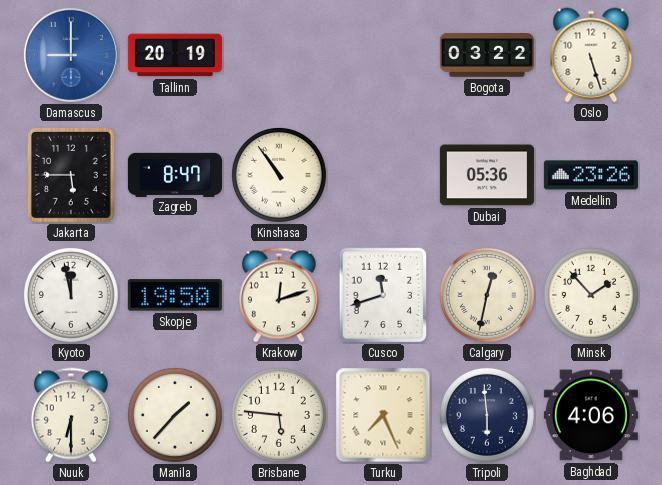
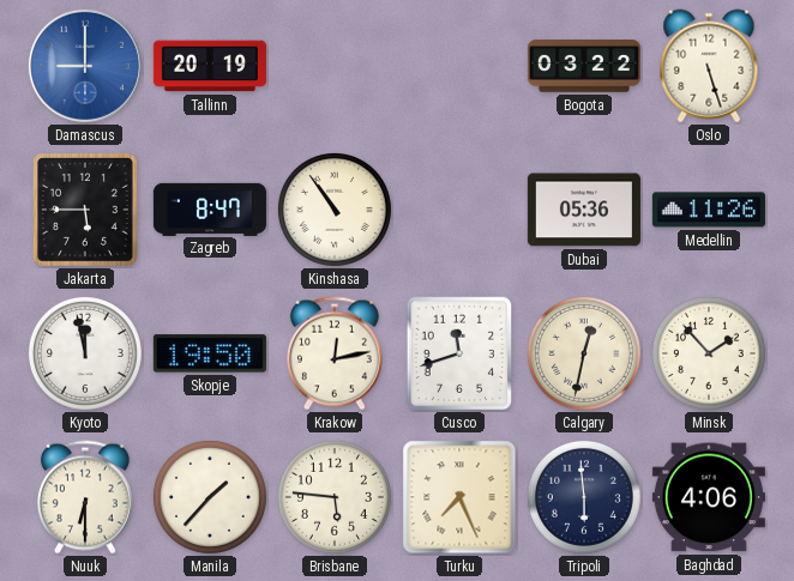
Medellin: 23:26 -> 11:26 (709, 210)
Krakow: 12:12 -> 12:13 (335, 353)
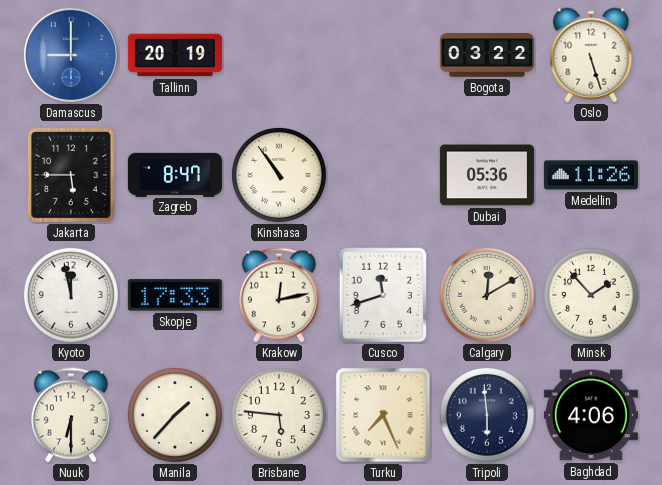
Skopje: 19:50 -> 17:33 (175, 295)
Calgary: 12:32 -> 12:10 (487, 295)
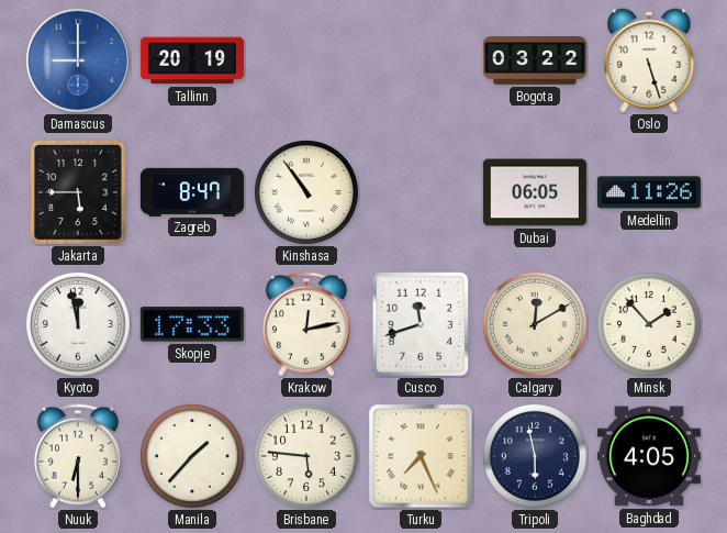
Dubai: 05:36 -> 06:05 (535, 192)
Tripoli: 5:59 -> 5:58 (535, 456)
Baghdad: 4:06 -> 4:05 (649, 456)
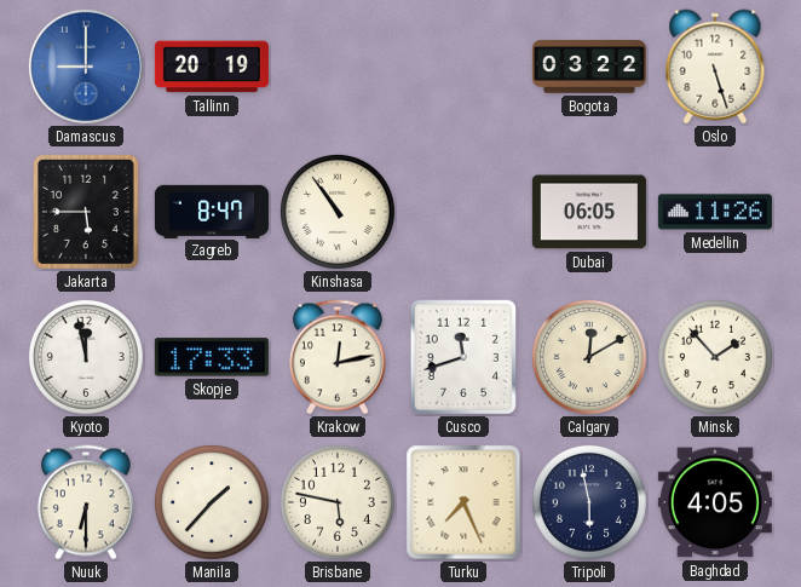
Brisbane: 5:46 -> 5:47 (338, 502)
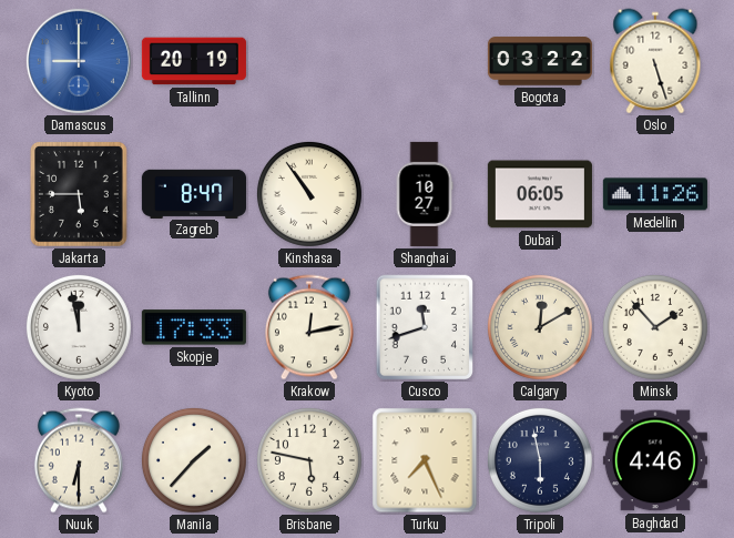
Shanghai: none -> 10:27 (425, 194)
Baghdad: 4:05 -> 4:46 (655, 460)
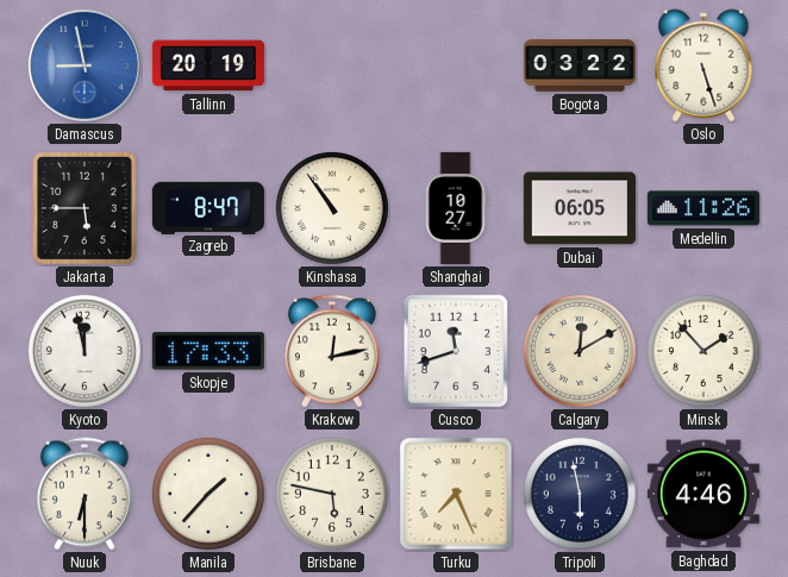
Damascus: 9:00 -> 8:58 (85, 65)
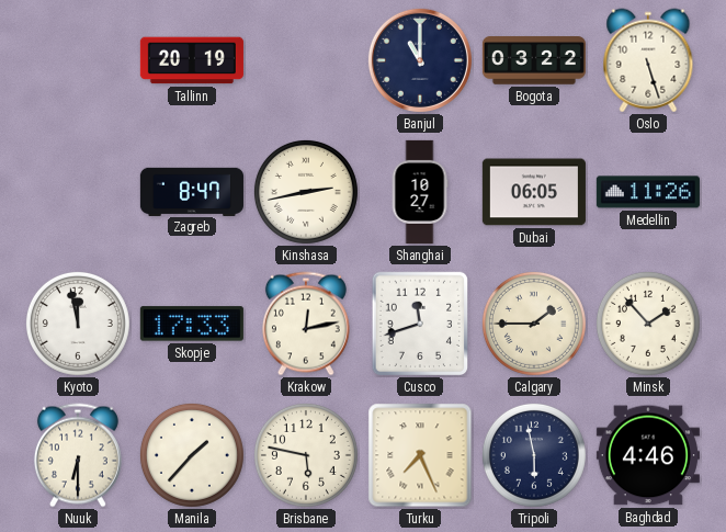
Damascus: 8:58 -> none (85, 65)
Banjul: none -> 11:00 (420, 60)
Jakarta: 5:45 -> none (85, 208)
Kinshasa: 10:54 -> 2:43 (306, 192)
Calgary: 12:10 -> 1:45 (534, 324)
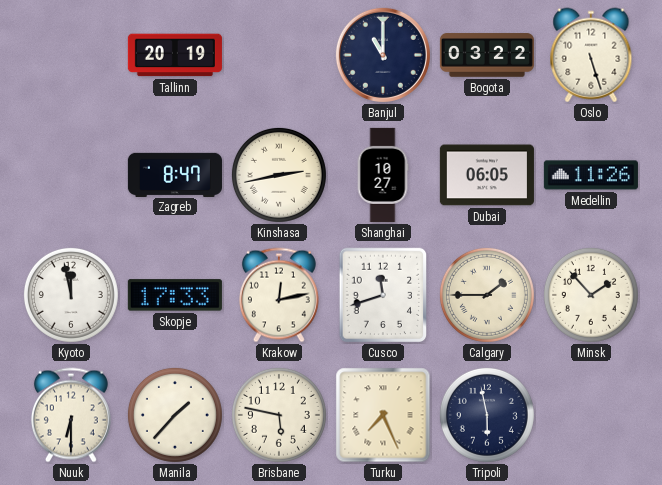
Baghdad: 4:46 -> none (648, 455)
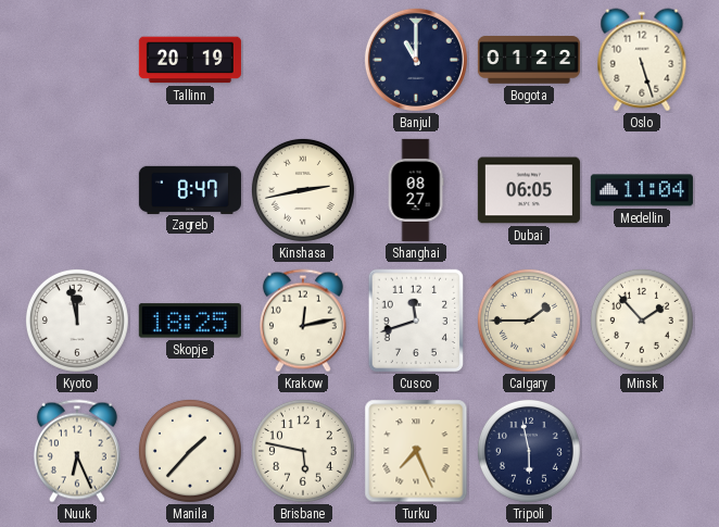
Bogota: 03:22 -> 01:22 (529, 60)
Shanghai: 10:27 -> 08:27 (416, 190)
Medellin: 11:26 -> 11:04 (642, 190)
Skopje: 17:33 -> 18:25 (190, 321)
Nuuk: 6:30 -> 6:26 (77, 451)
